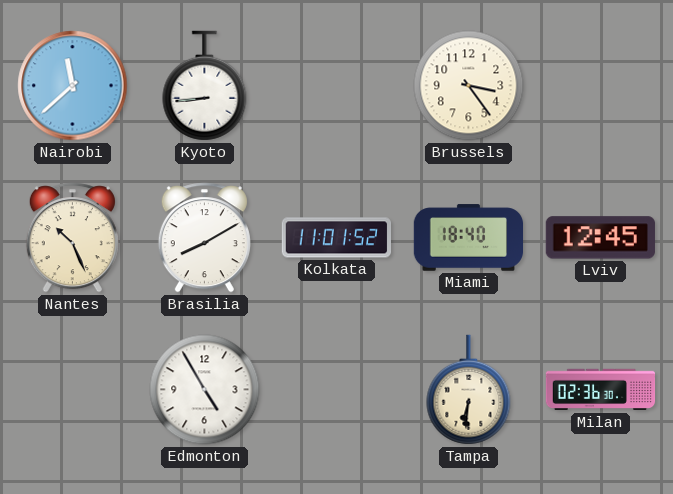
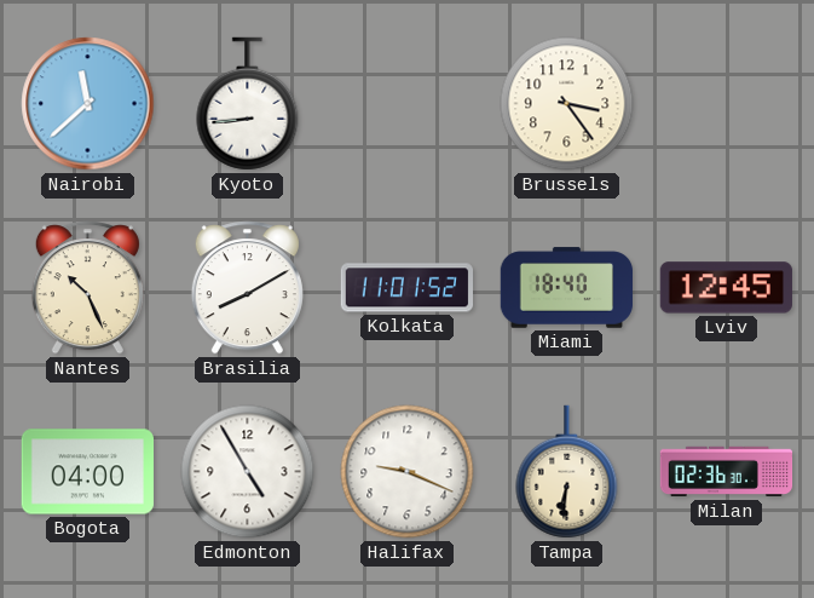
Bogota: none -> 04:00 (87, 472)
Halifax: none -> 9:19 (408, 472)
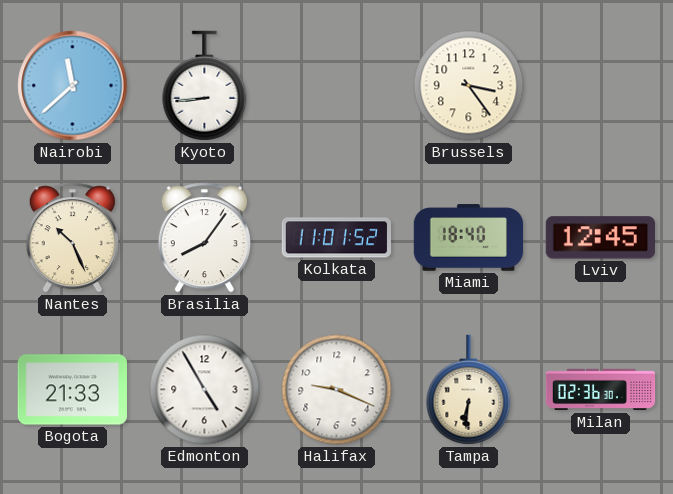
Brasilia: 8:10 -> 8:06 (204, 238)
Bogota: 04:00 -> 21:33 (72, 390)
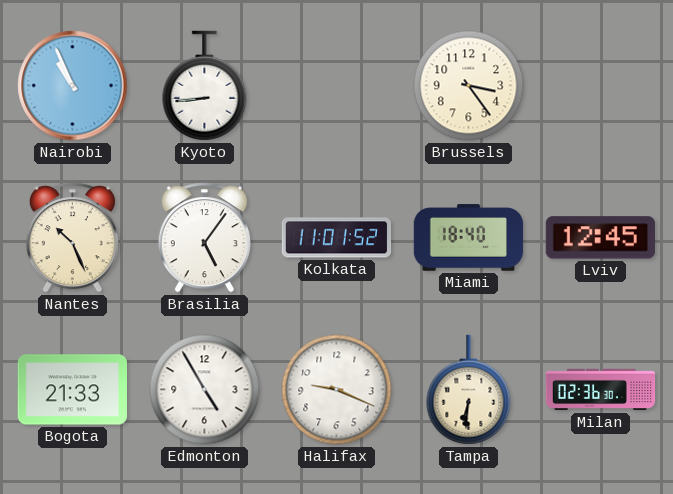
Nairobi: 11:38 -> 10:56 (73, 86)
Brasilia: 8:06 -> 5:06 (204, 238)
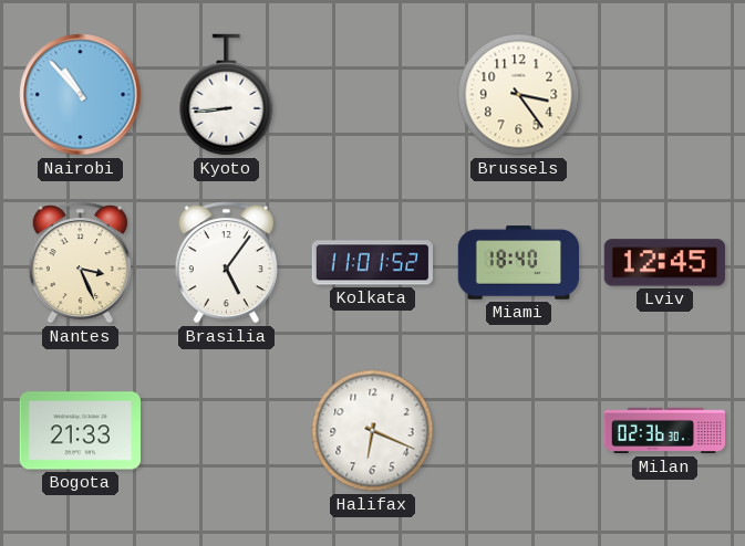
Nairobi: 10:56 -> 10:53 (81, 95)
Nantes: 10:26 -> 3:26 (80, 263)
Edmonton: 4:55 -> none (205, 390)
Halifax: 9:19 -> 6:19 (373, 431)
Tampa: 6:31 -> none (469, 390)
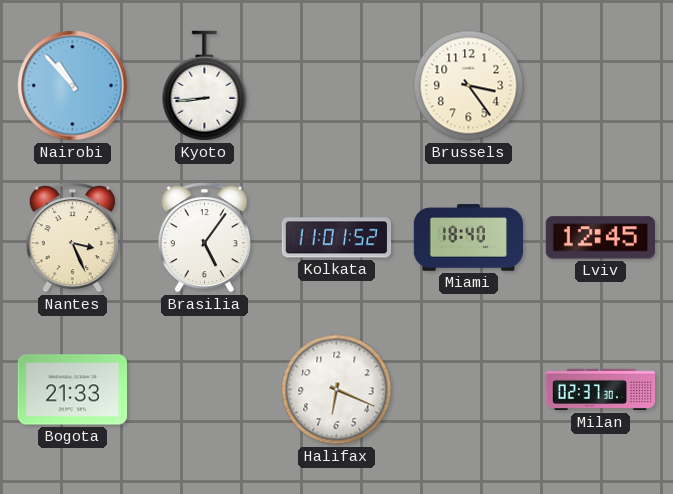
Milan: 02:36 -> 02:37 (601, 390)
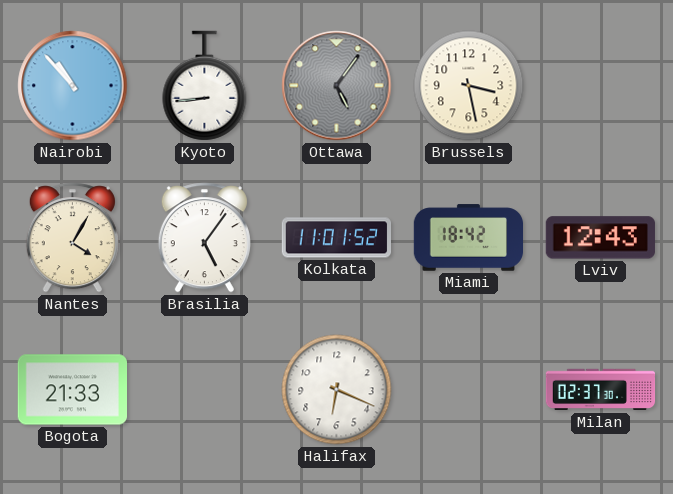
Ottawa: none -> 5:06 (337, 86)
Brussels: 3:24 -> 3:28 (469, 86)
Nantes: 3:26 -> 4:05 (72, 238)
Miami: 18:40 -> 18:42 (469, 238)
Lviv: 12:45 -> 12:43 (600, 238)
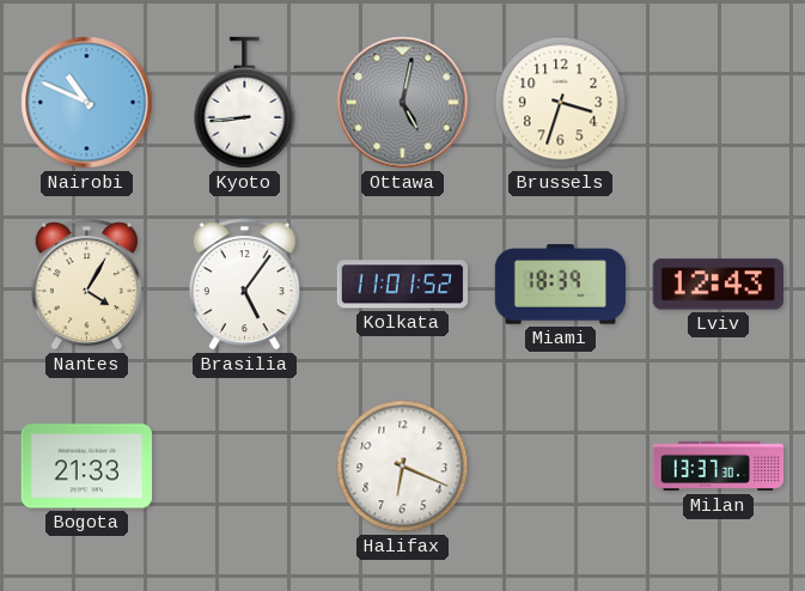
Nairobi: 10:53 -> 10:49 (87, 103)
Ottawa: 5:06 -> 5:02 (403, 103)
Brussels: 3:28 -> 3:33 (561, 103)
Miami: 18:42 -> 18:39 (561, 285)
Milan: 02:37 -> 13:37 (719, 467)
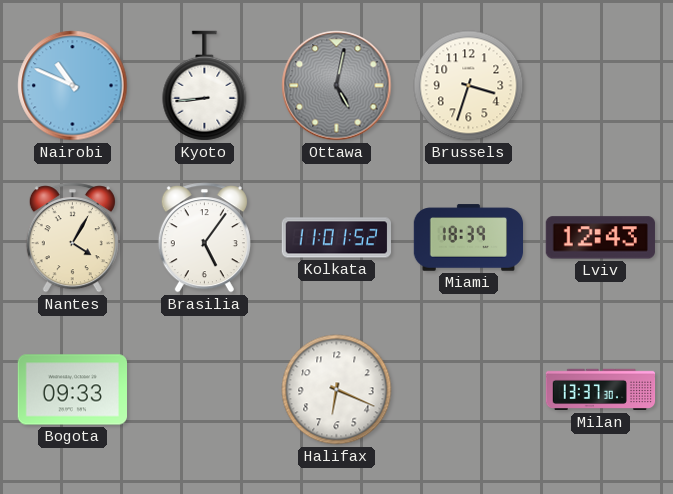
Bogota: 21:33 -> 09:33 (72, 390)
